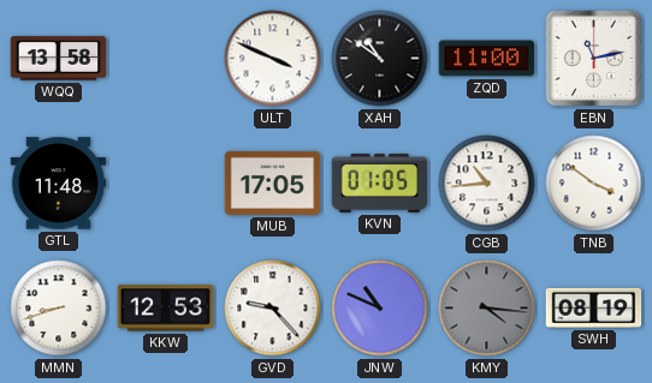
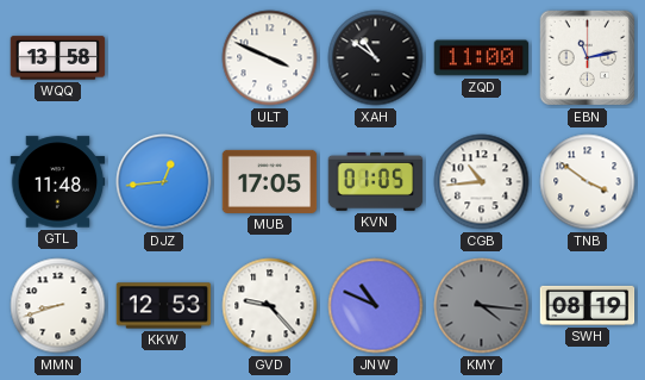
DJZ: none -> 12:44 (164, 182)
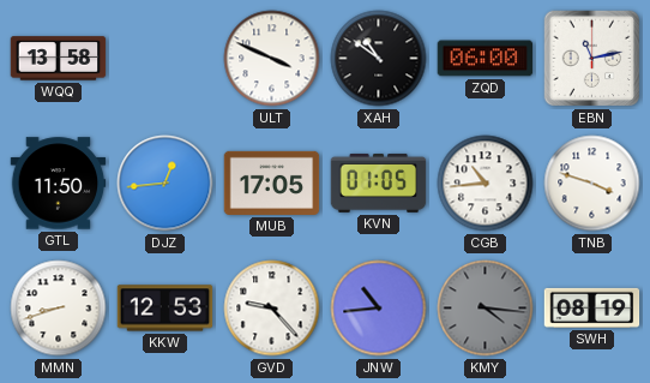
ZQD: 11:00 -> 06:00 (486, 59)
GTL: 11:48 -> 11:50 (59, 184)
TNB: 3:51 -> 3:48 (592, 184)
JNW: 10:49 -> 10:44 (379, 309)
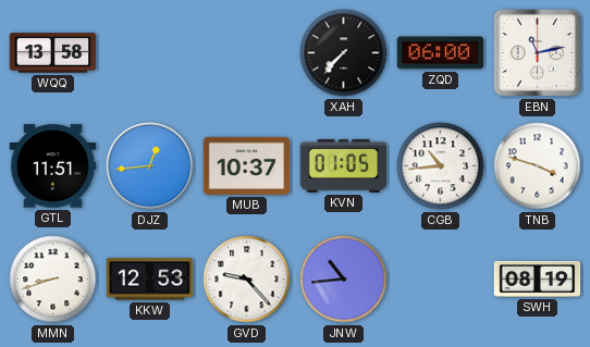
ULT: 3:49 -> none (272, 59)
XAH: 10:51 -> 7:37 (344, 53)
GTL: 11:50 -> 11:51 (53, 166)
MUB: 17:05 -> 10:37 (247, 165)
KMY: 4:16 -> none (486, 309)
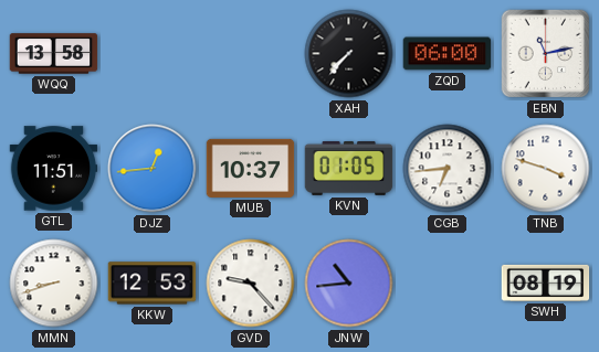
CGB: 10:44 -> 6:44 (448, 169)
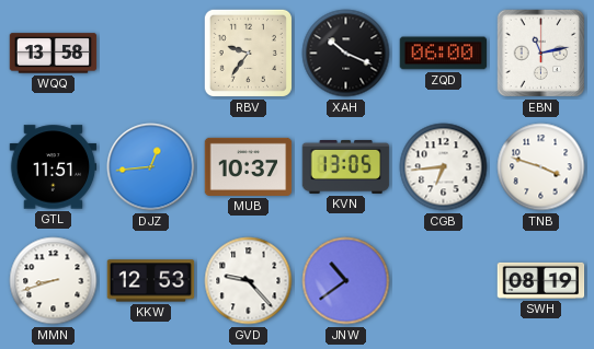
RBV: none -> 9:36 (248, 53)
XAH: 7:37 -> 10:19 (346, 54)
KVN: 01:05 -> 13:05 (346, 166)
JNW: 10:44 -> 10:39 (346, 281)
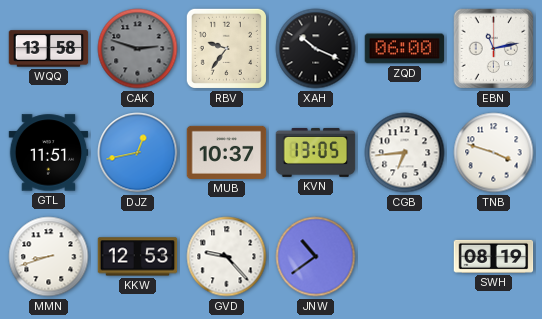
CAK: none -> 2:48 (138, 49)
DJZ: 12:44 -> 12:43 (138, 153)
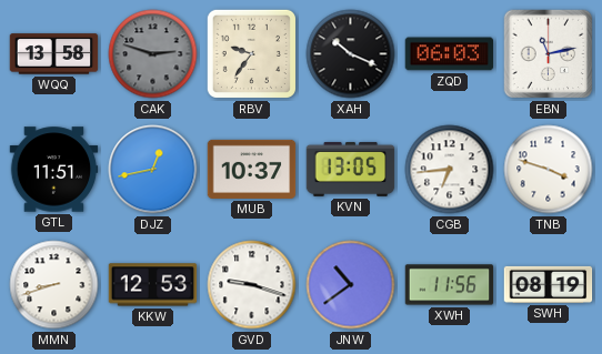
ZQD: 06:00 -> 06:03 (450, 54)
GVD: 9:23 -> 9:18 (252, 285)
XWH: none -> 11:56 (450, 285)
